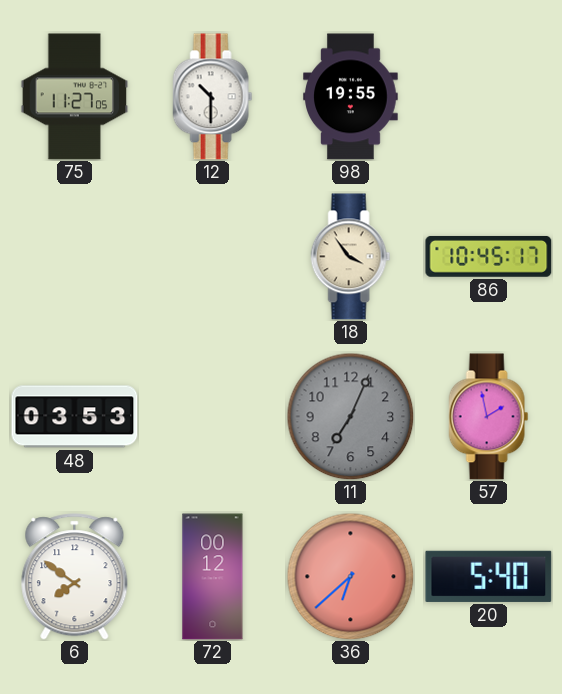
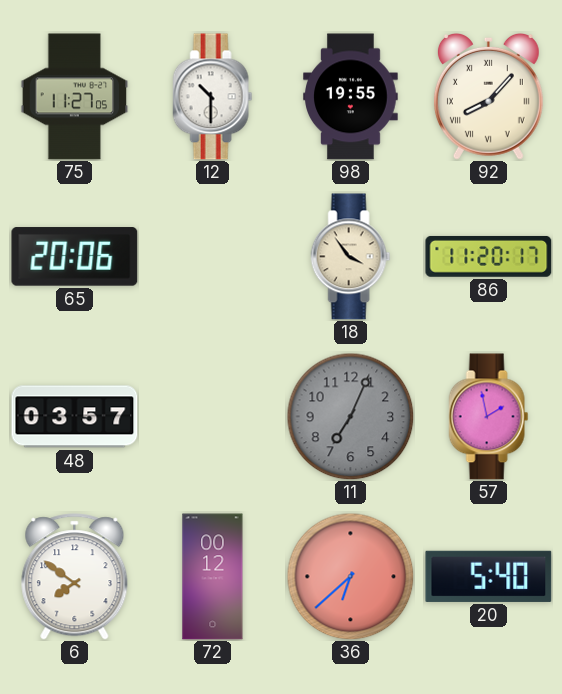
92: none -> 8:07 (488, 96)
65: none -> 20:06 (75, 257)
86: 10:45 -> 11:20 (489, 256)
48: 03:53 -> 03:57 (75, 417)
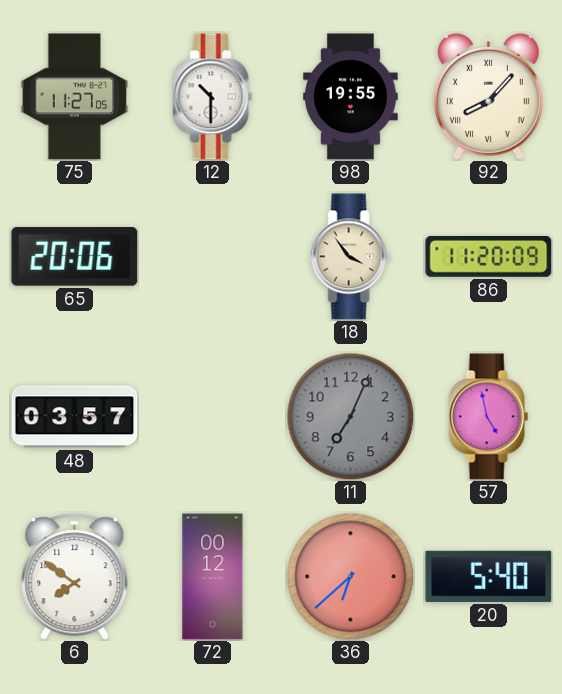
86: 11:20:17 -> 11:20:09 (489, 256)
57: 1:58 -> 4:58 (489, 417)
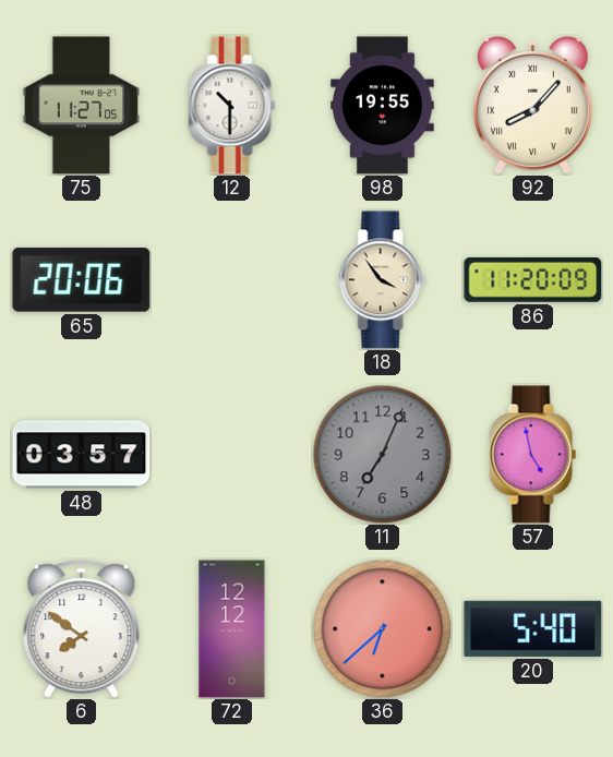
72: 00:12 -> 12:12 (232, 629)
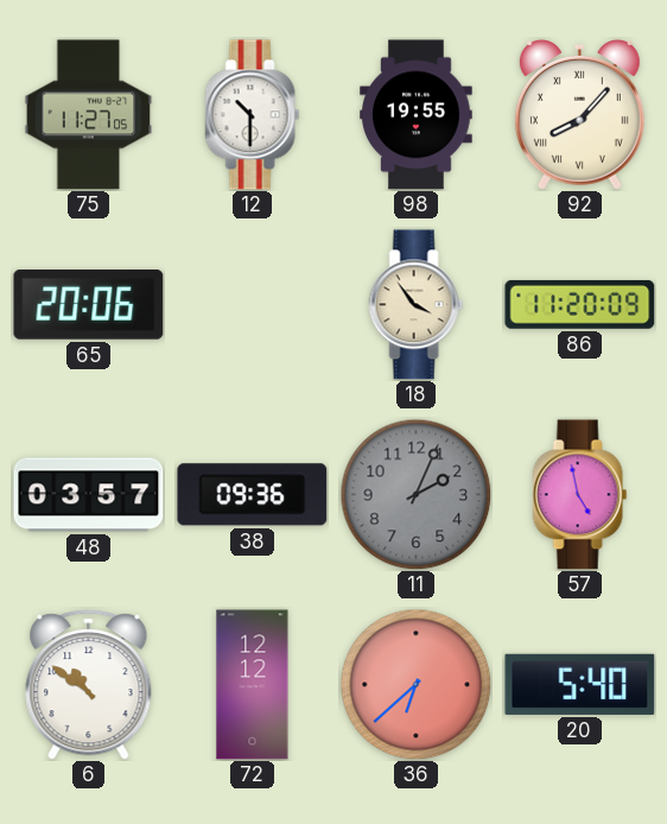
38: none -> 09:36 (253, 495)
11: 7:04 -> 2:04 (415, 494)
6: 7:51 -> 10:51 (89, 685)
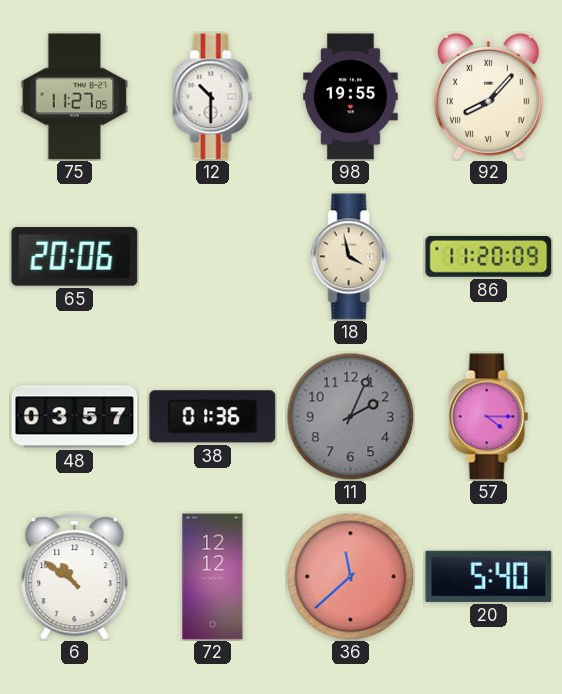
18: 3:54 -> 3:58 (351, 257)
38: 09:36 -> 01:36 (213, 417)
57: 4:58 -> 4:15 (489, 417)
36: 6:38 -> 11:38 (350, 576)
